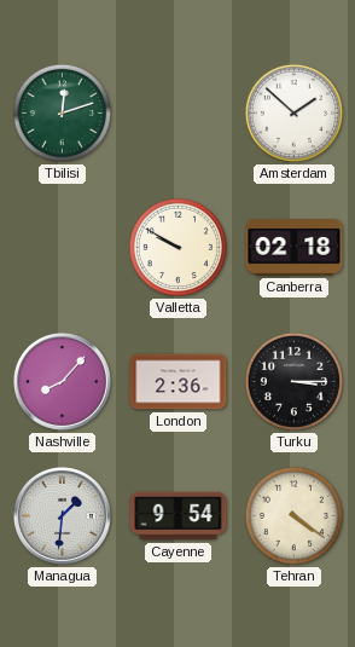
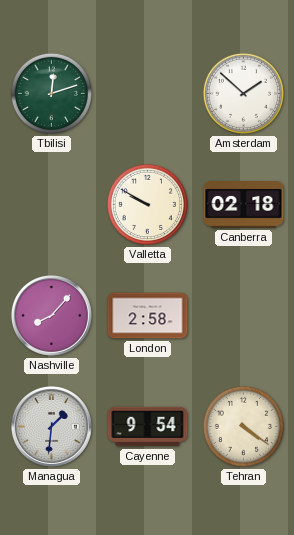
London: 2:36 -> 2:58 (148, 316)
Turku: 3:15 -> none (293, 381)
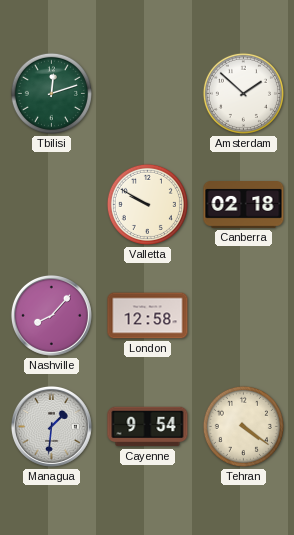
London: 2:58 -> 12:58 (148, 316)
